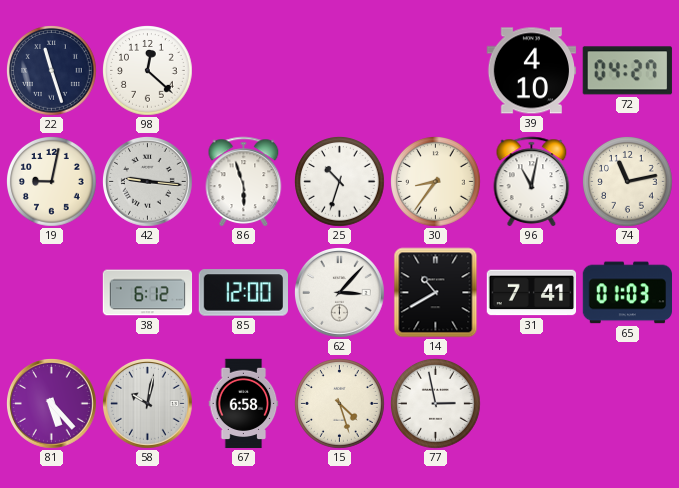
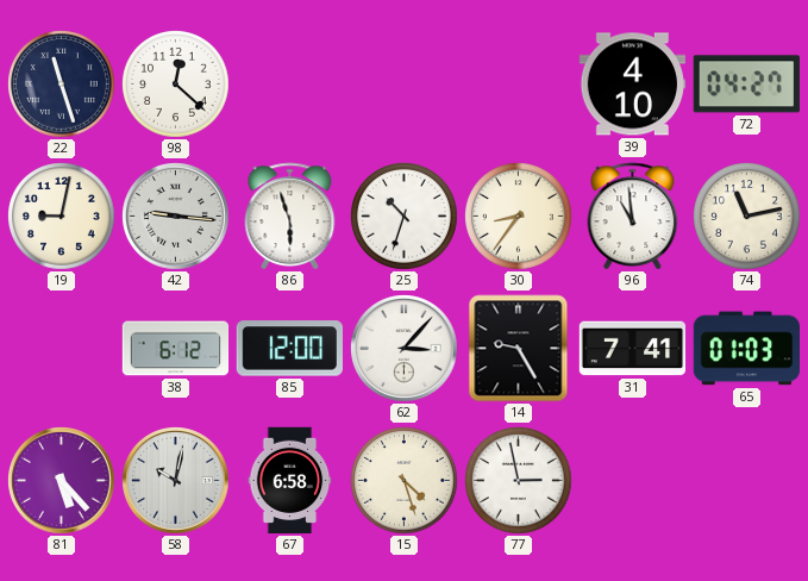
96: 11:02 -> 10:59 (633, 217)
14: 10:40 -> 9:25 (519, 349)
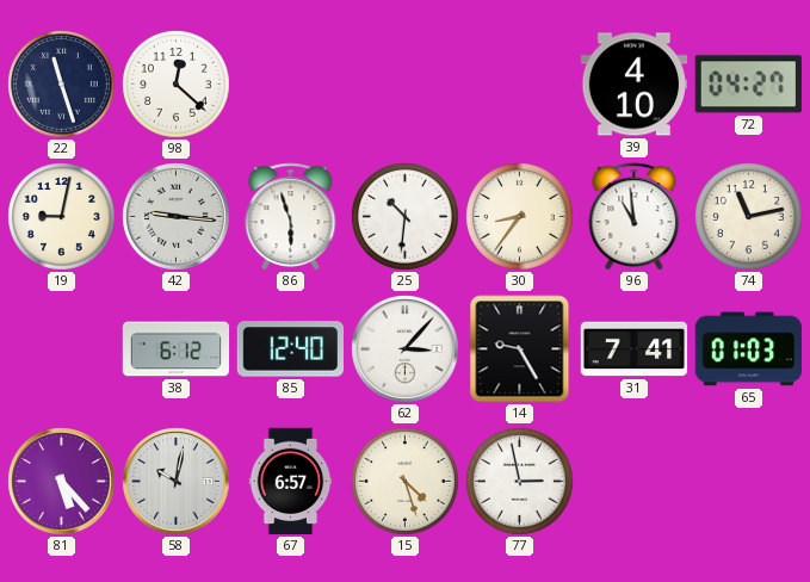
25: 10:33 -> 10:31 (406, 217)
85: 12:00 -> 12:40 (290, 349)
67: 6:58 -> 6:57 (291, 482)
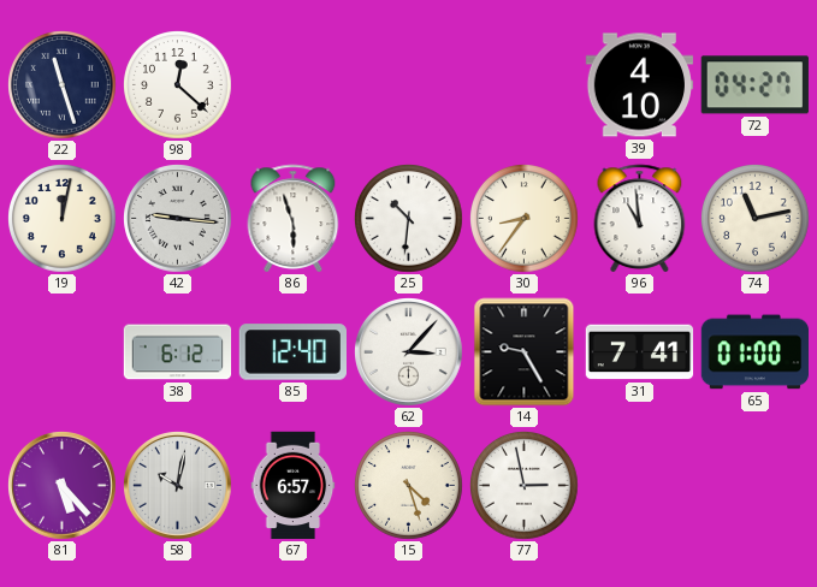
19: 9:02 -> 12:02 (63, 219)
65: 01:03 -> 01:00 (754, 352)
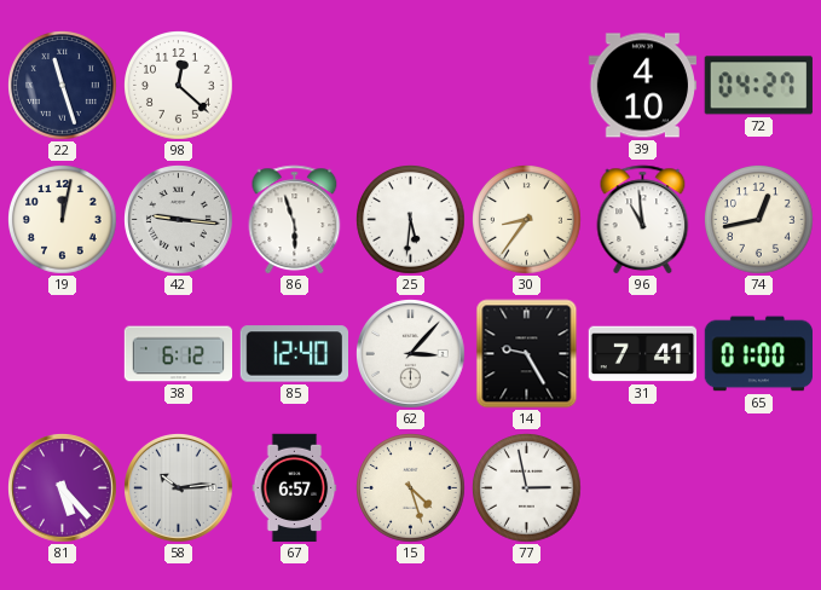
25: 10:31 -> 5:31 (411, 220)
74: 11:13 -> 12:43 (759, 220)
58: 10:02 -> 10:14 (179, 488)
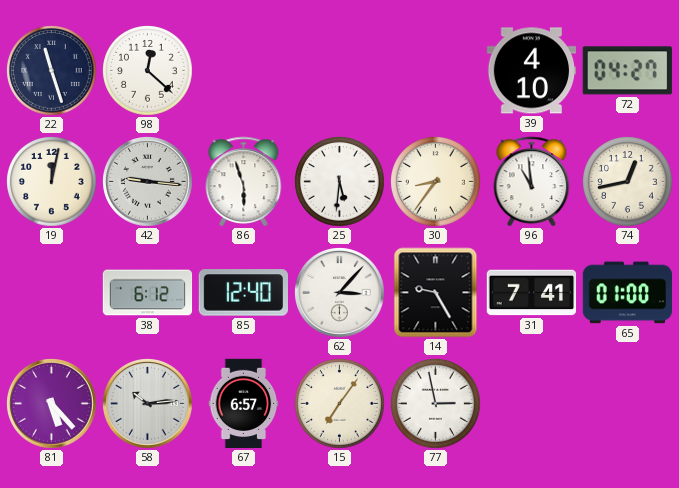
15: 4:27 -> 7:06 (340, 404)
